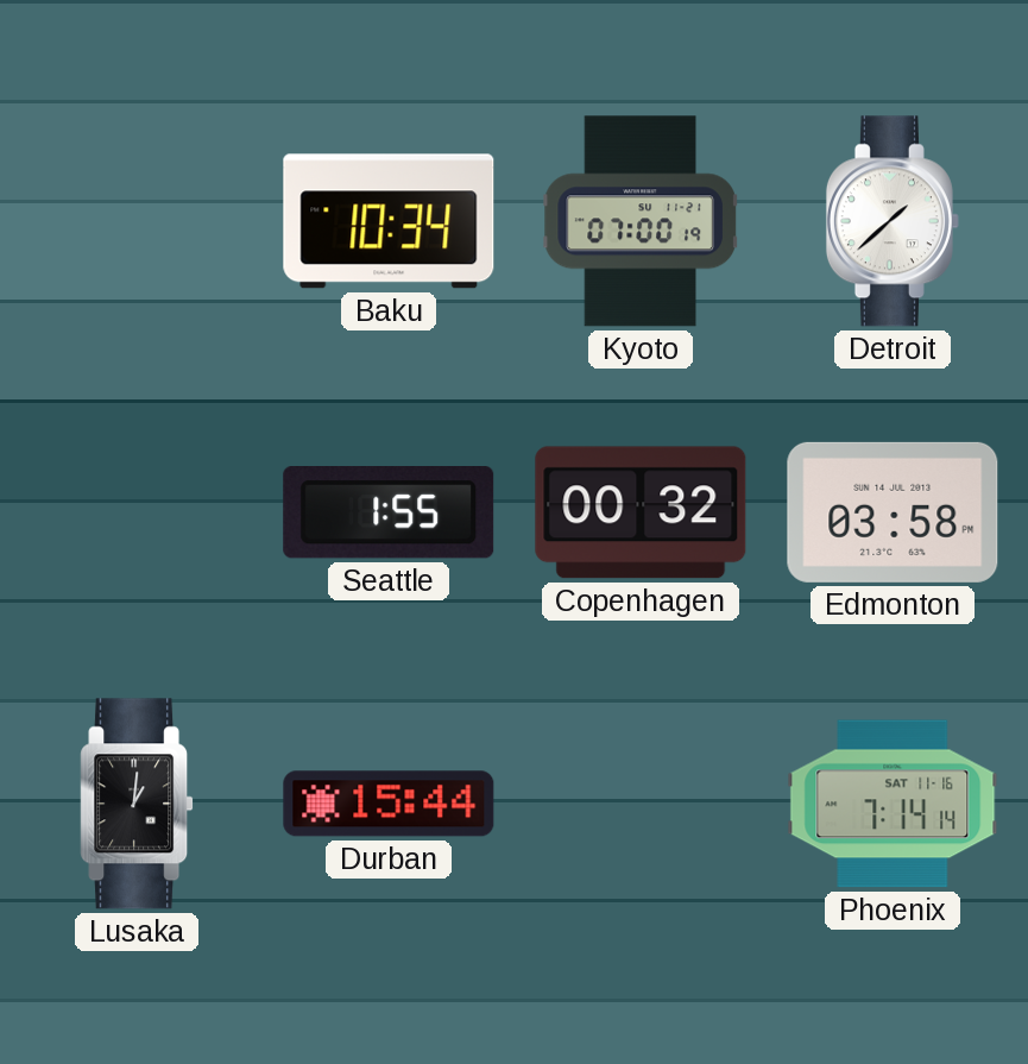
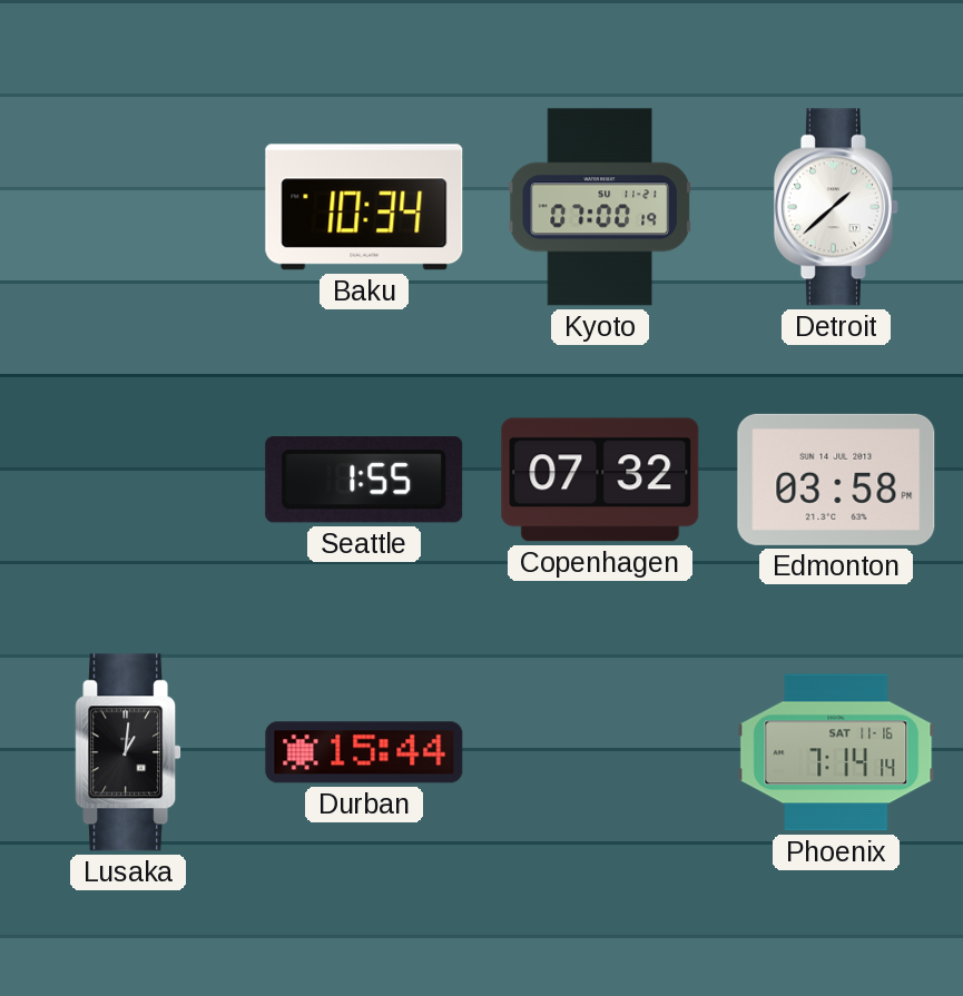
Copenhagen: 00:32 -> 07:32 (600, 480)
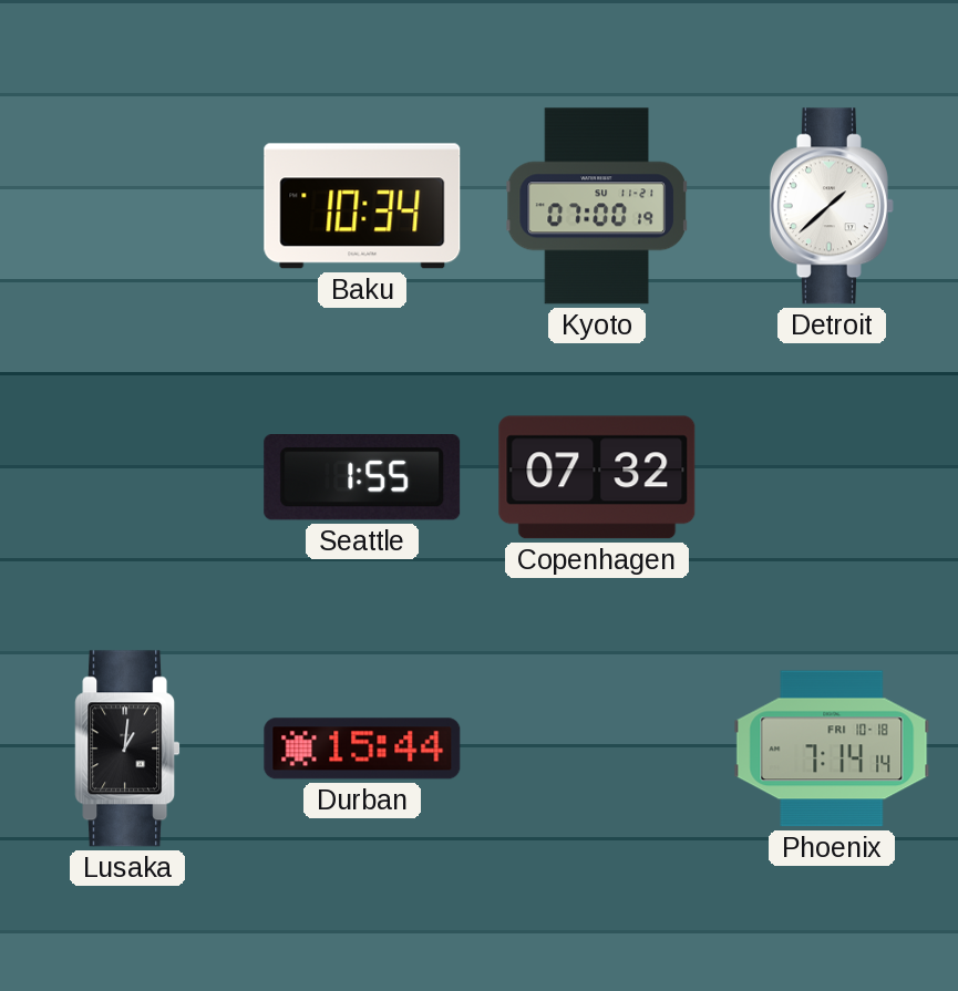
Edmonton: 03:58 -> none (836, 480)
Phoenix date: SAT 11-16 -> FRI 10-18 (832, 749)
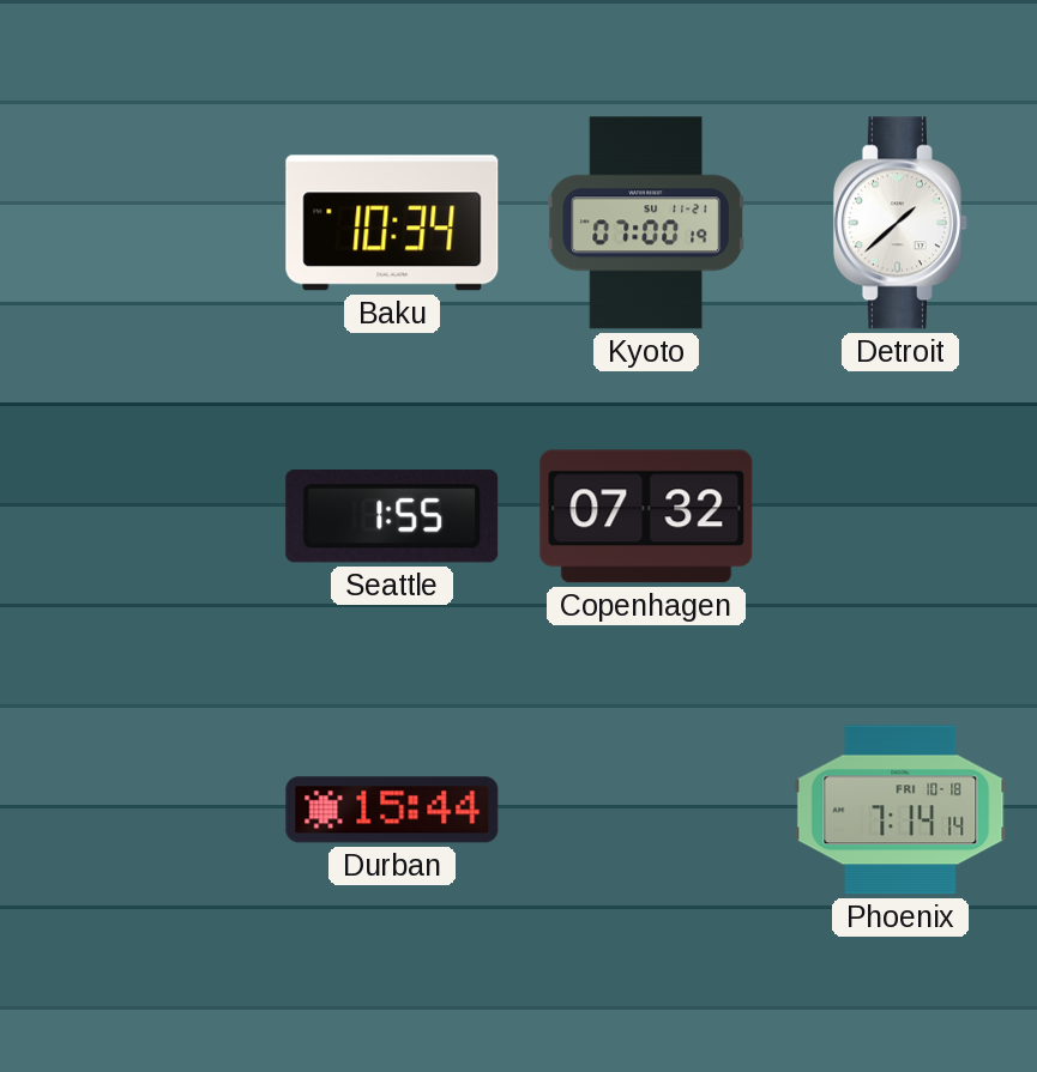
Lusaka: 1:01 -> none (127, 749)
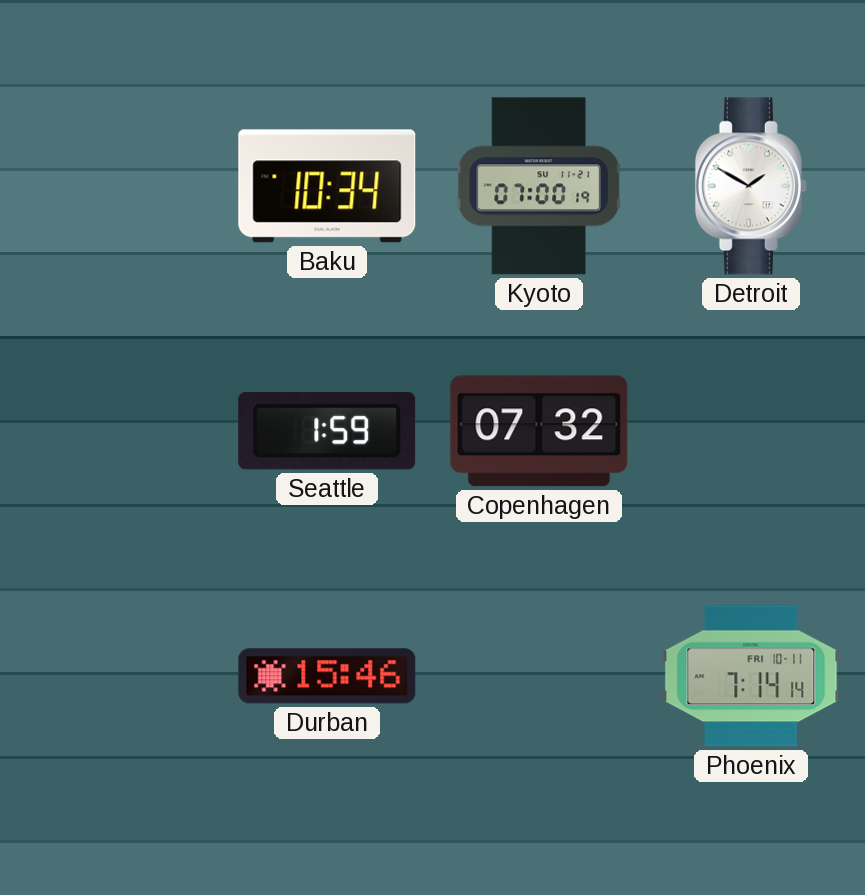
Detroit: 1:38 -> 1:50 (751, 186)
Seattle: 1:55 -> 1:59 (327, 432)
Durban: 15:44 -> 15:46 (327, 676)
Phoenix date: FRI 10-18 -> FRI 10-11 (751, 676)
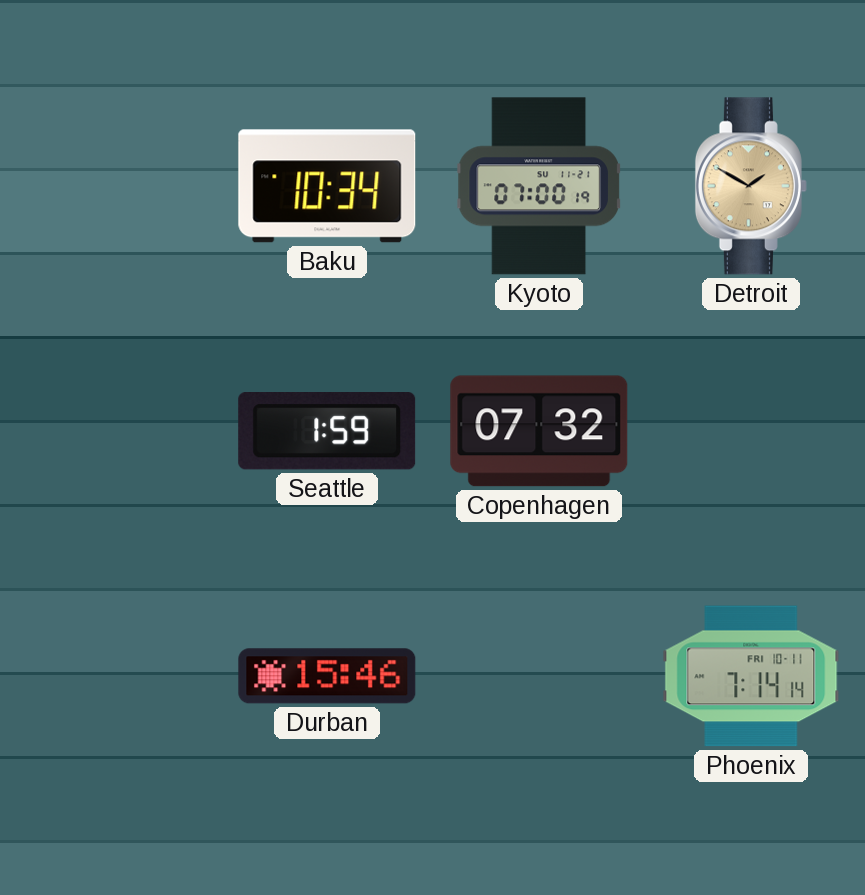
Detroit dial: white -> champagne (751, 186)
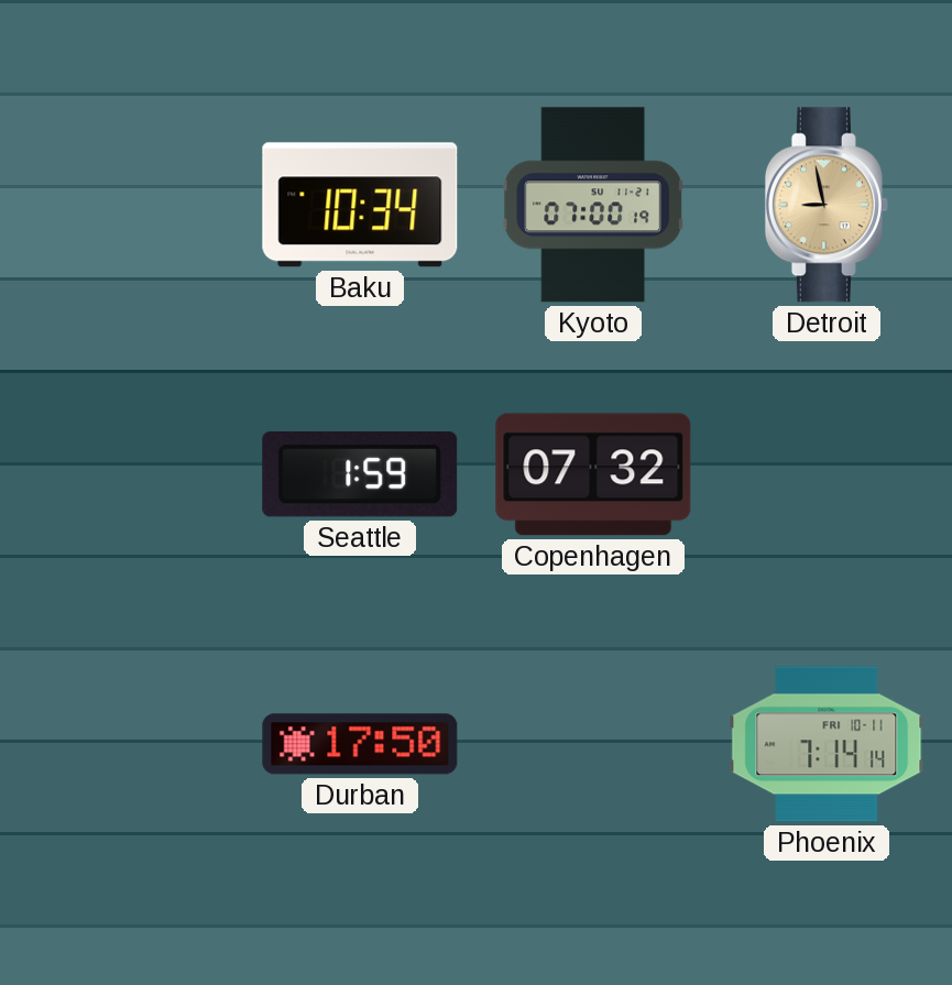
Detroit: 1:50 -> 8:58 (827, 205)
Durban: 15:46 -> 17:50 (360, 744)
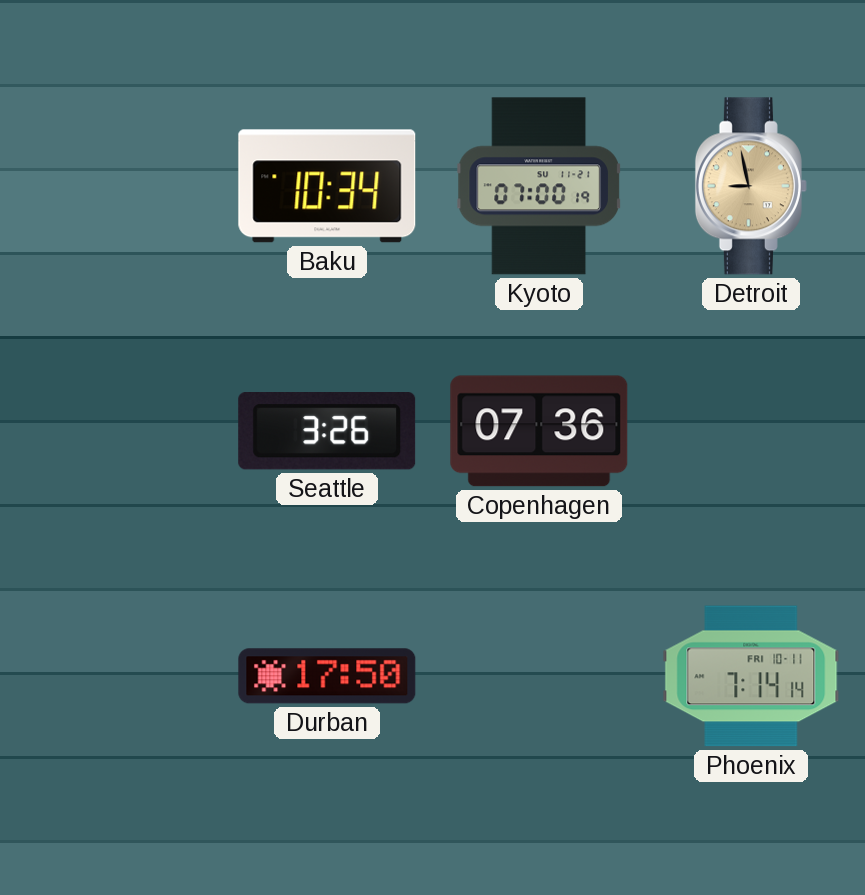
Seattle: 1:59 -> 3:26 (327, 432)
Copenhagen: 07:32 -> 07:36 (539, 431)
